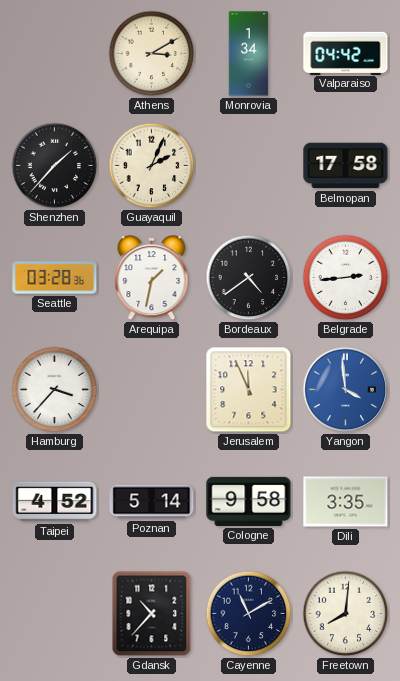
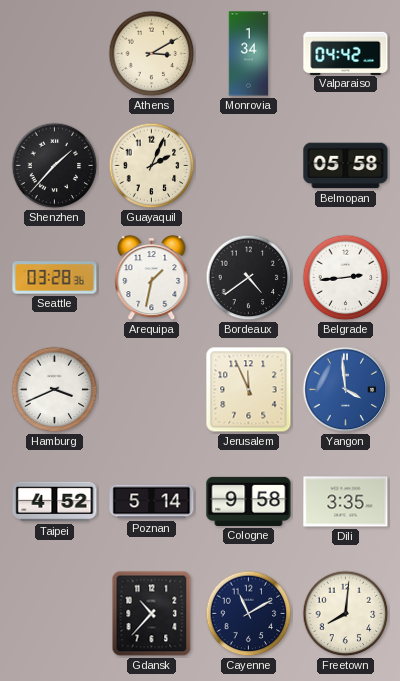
Belmopan: 17:58 -> 05:58 (346, 166)
Hamburg: 3:37 -> 3:41 (55, 390)
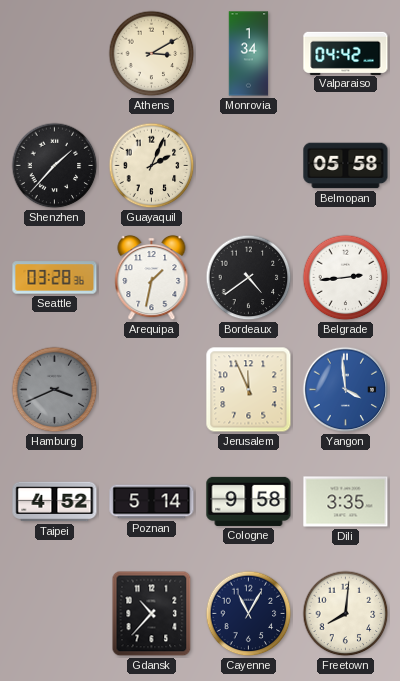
Hamburg dial: white -> grey (55, 390)
Cayenne: 11:10 -> 11:05 (249, 614)
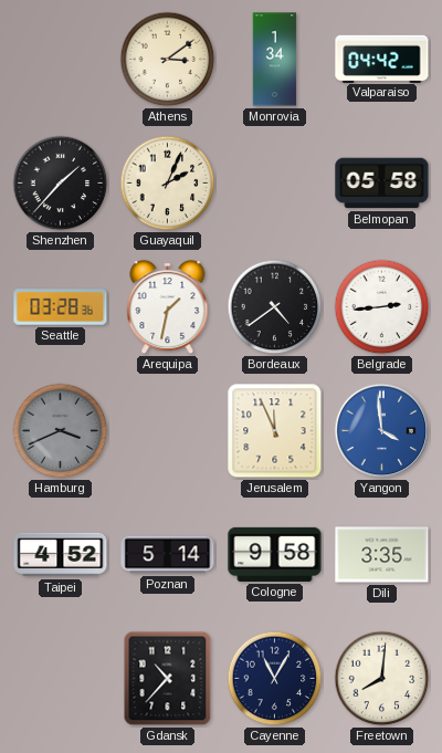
Athens: 3:10 -> 3:09 (168, 60)
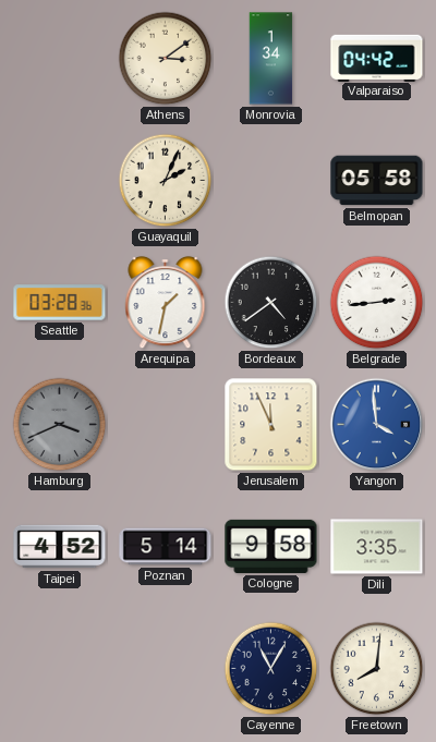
Shenzhen: 1:37 -> none (61, 184)
Gdansk: 10:37 -> none (168, 679)
